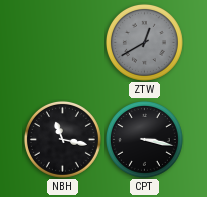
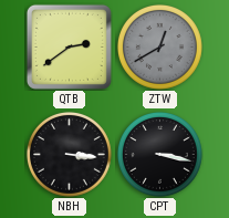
QTB: none -> 2:39 (69, 46)
NBH: 11:17 -> 3:16 (69, 154)
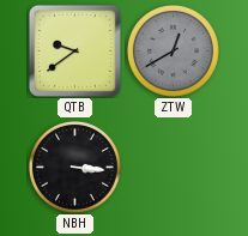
QTB: 2:39 -> 9:39 (74, 50)
CPT: 3:17 -> none (159, 154)
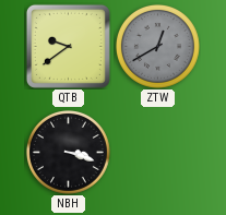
NBH: 3:16 -> 3:18 (68, 152)
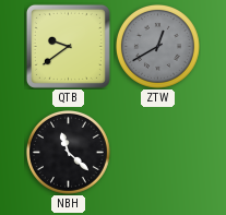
NBH: 3:18 -> 11:22 (68, 152)
